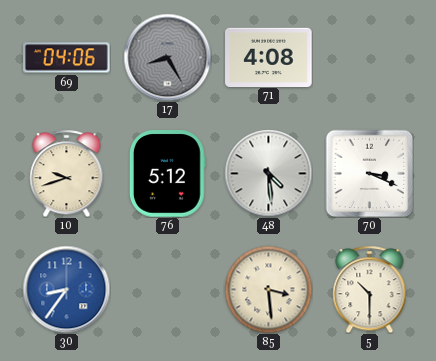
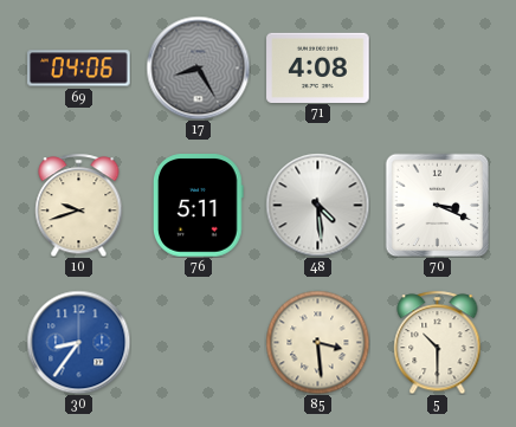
76: 5:12 -> 5:11 (199, 206)
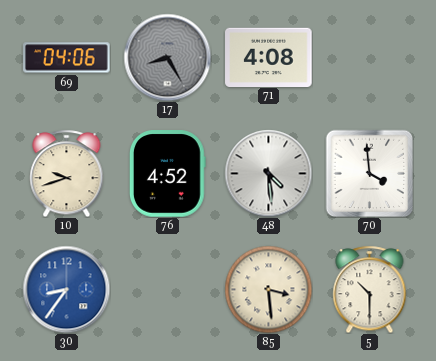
76: 5:11 -> 4:52 (168, 174)
70: 3:19 -> 3:59 (369, 173)
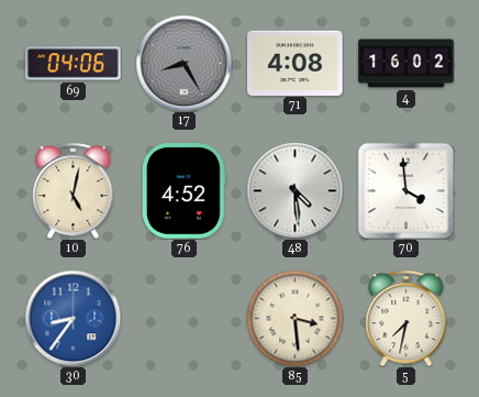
4: none -> 16:02 (406, 64)
10: 9:42 -> 5:02 (74, 190)
5: 10:30 -> 7:32 (406, 318)
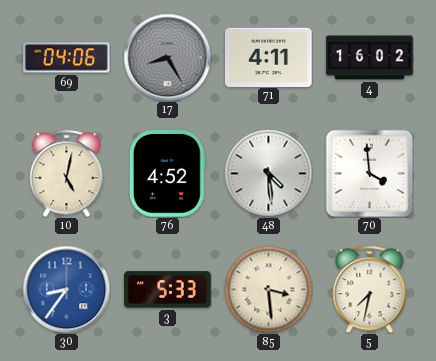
71: 4:08 -> 4:11 (269, 57)
3: none -> 5:33 (168, 290)
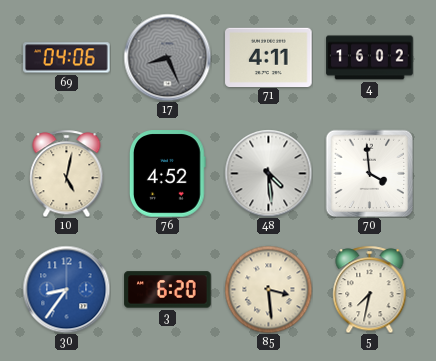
17: 8:25 -> 8:26 (167, 57)
3: 5:33 -> 6:20 (168, 290)
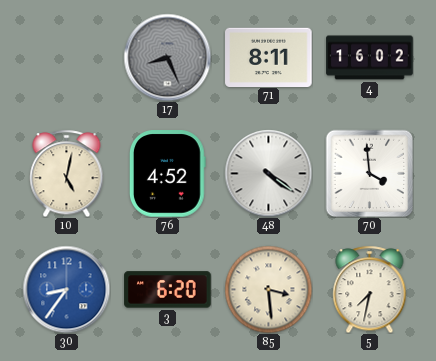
69: 04:06 -> none (67, 58)
71: 4:11 -> 8:11 (269, 57)
48: 4:29 -> 4:21 (268, 173)
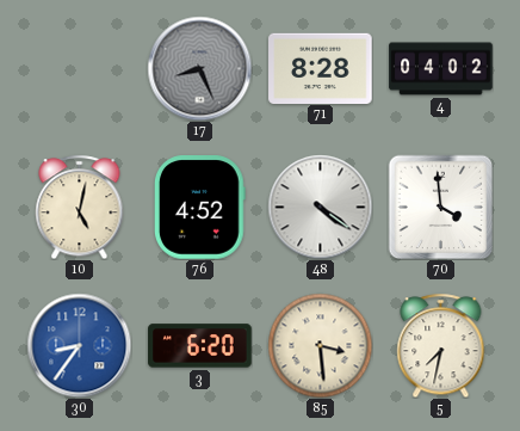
71: 8:11 -> 8:28 (321, 68)
4: 16:02 -> 04:02 (441, 69)
